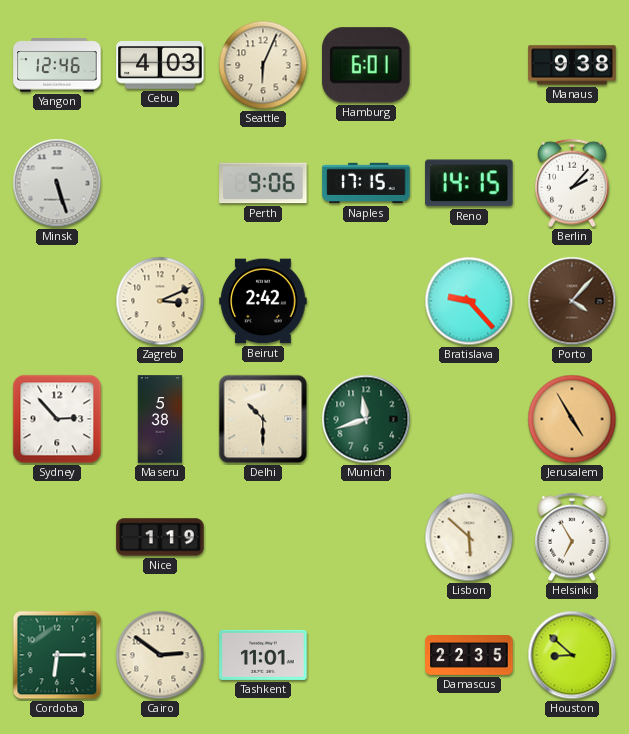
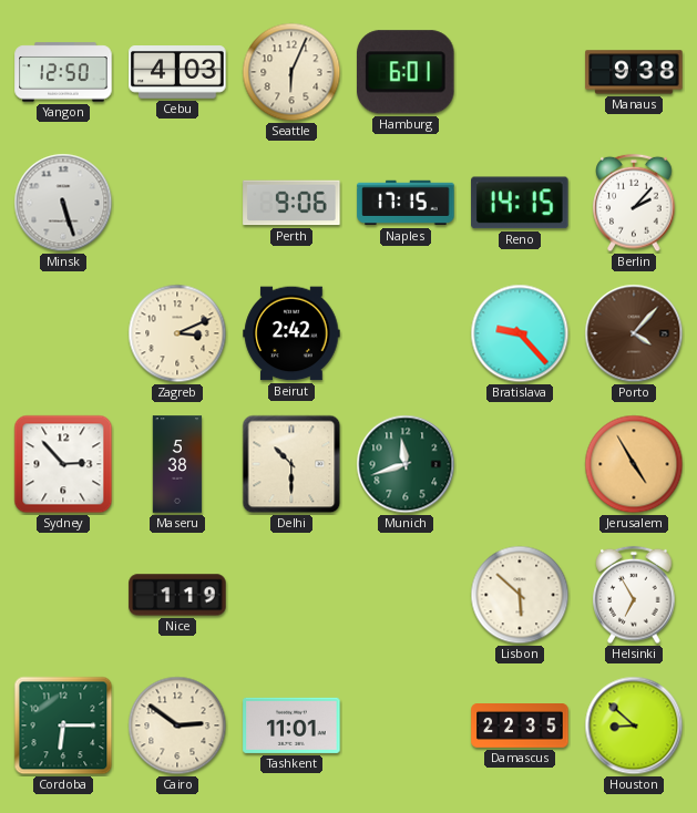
Yangon: 12:46 -> 12:50 (63, 72)
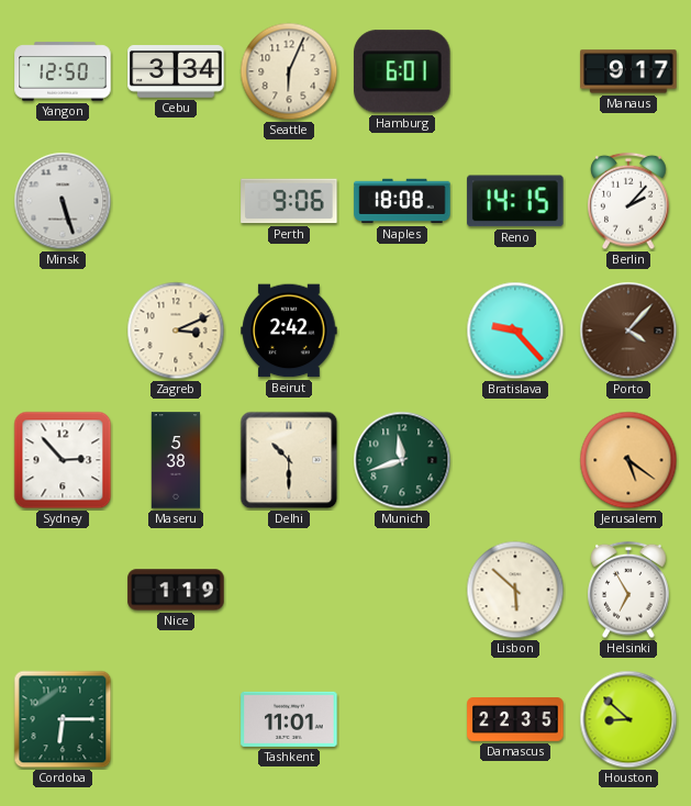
Cebu: 4:03 -> 3:34 (176, 71)
Manaus: 9:38 -> 9:17 (628, 71)
Naples: 17:15 -> 18:08 (402, 201)
Jerusalem: 4:55 -> 5:21 (628, 460)
Cairo: 2:51 -> none (177, 725)
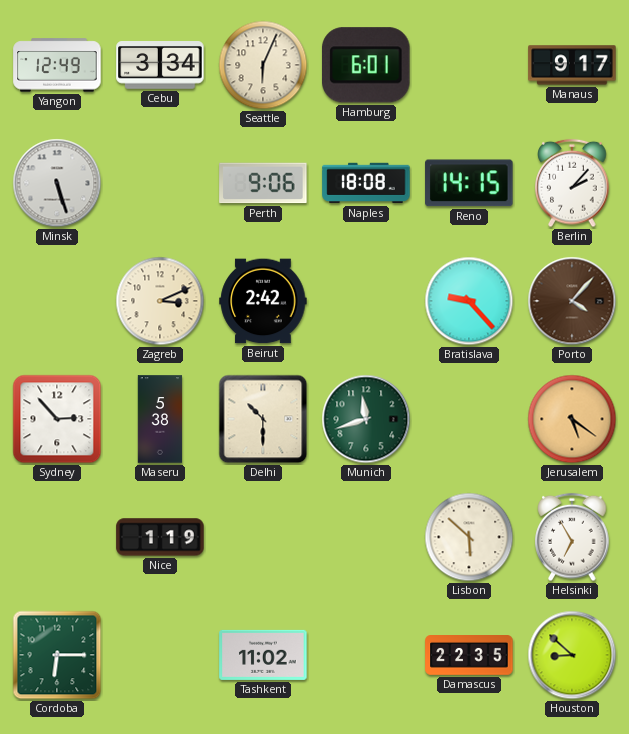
Yangon: 12:50 -> 12:49 (57, 65)
Tashkent: 11:01 -> 11:02 (263, 655)
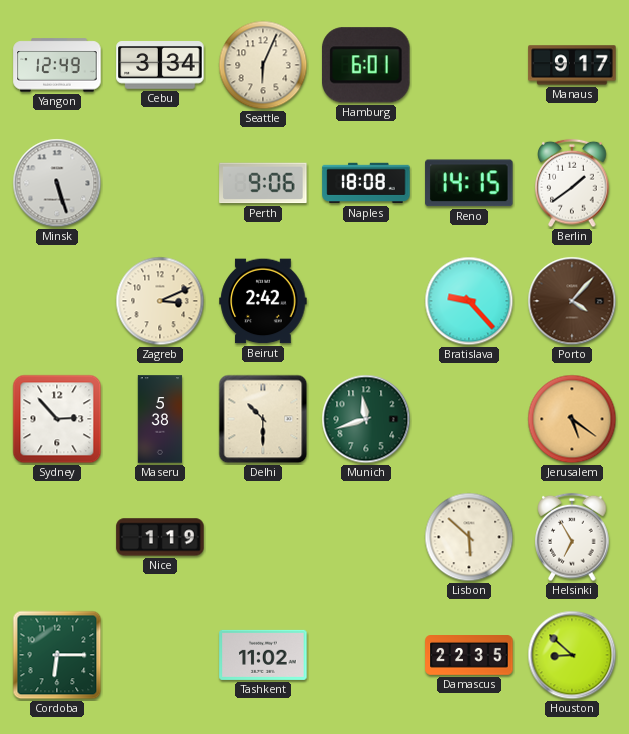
Berlin: 2:07 -> 1:39 (572, 183)
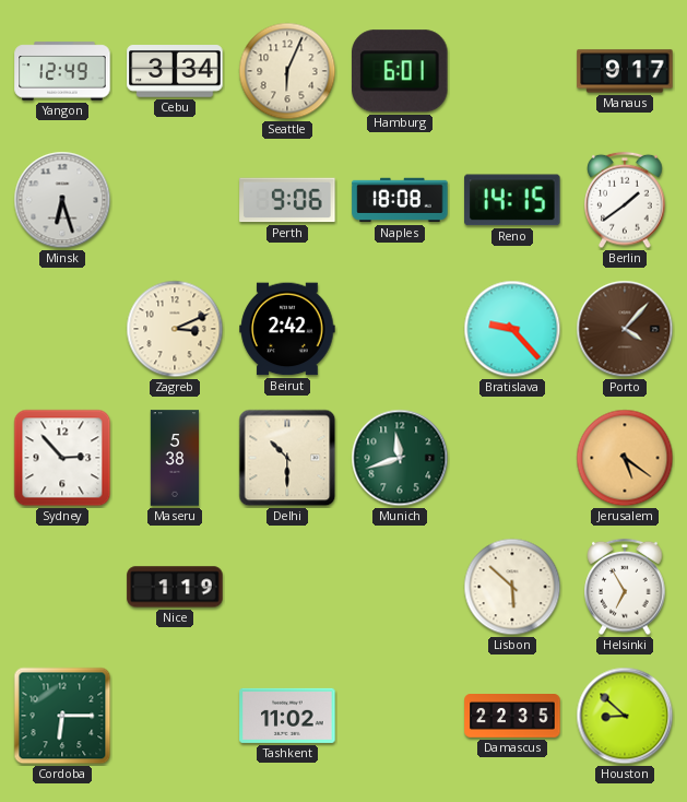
Minsk: 5:27 -> 6:27 (62, 200)
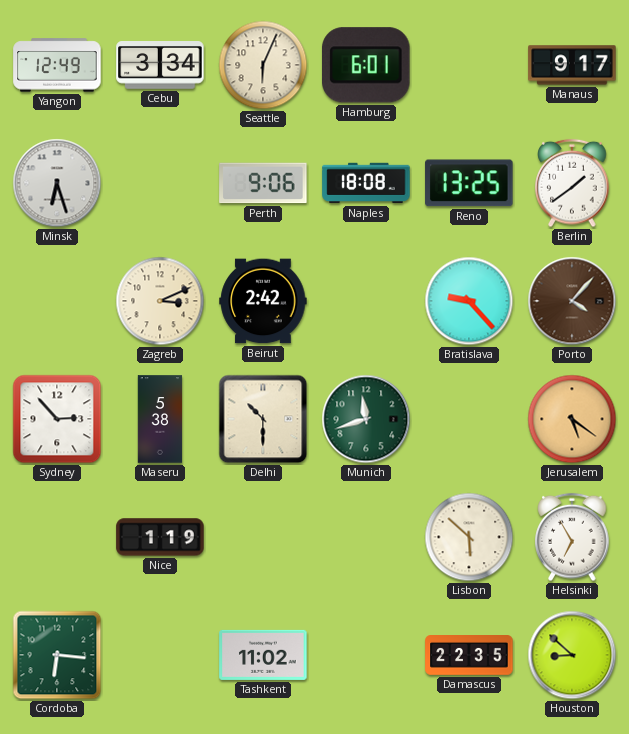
Reno: 14:15 -> 13:25 (469, 183)
Cordoba: 6:15 -> 6:16 (57, 655)
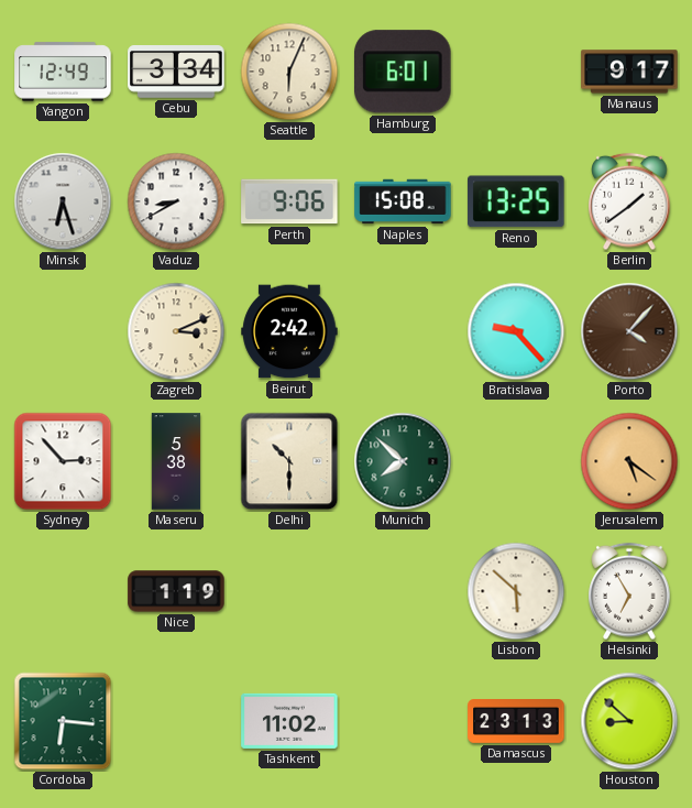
Vaduz: none -> 8:40 (176, 201)
Naples: 18:08 -> 15:08 (403, 201)
Munich: 11:42 -> 7:52 (403, 461)
Damascus: 22:35 -> 23:13 (516, 722)
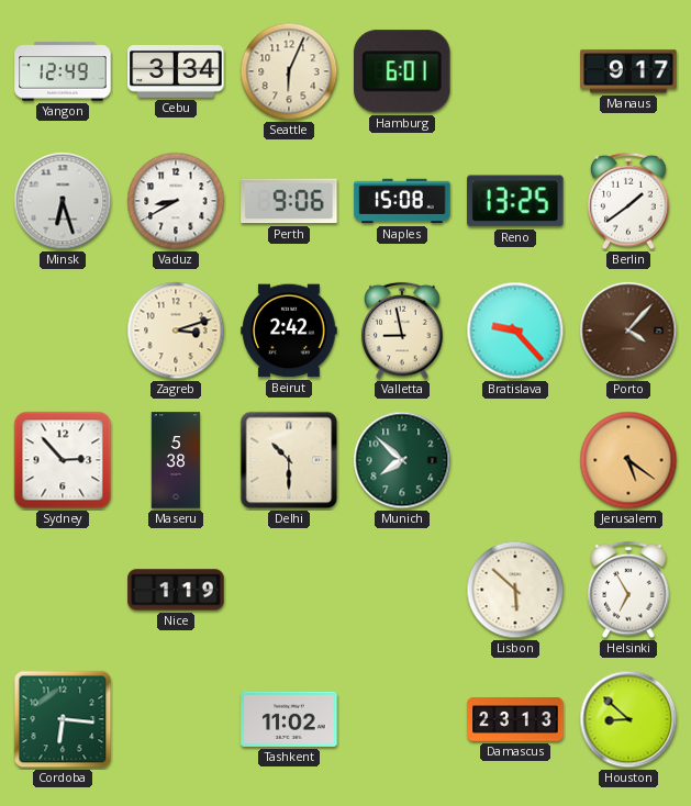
Zagreb: 3:11 -> 3:12 (176, 331)
Valletta: none -> 8:58 (402, 331)
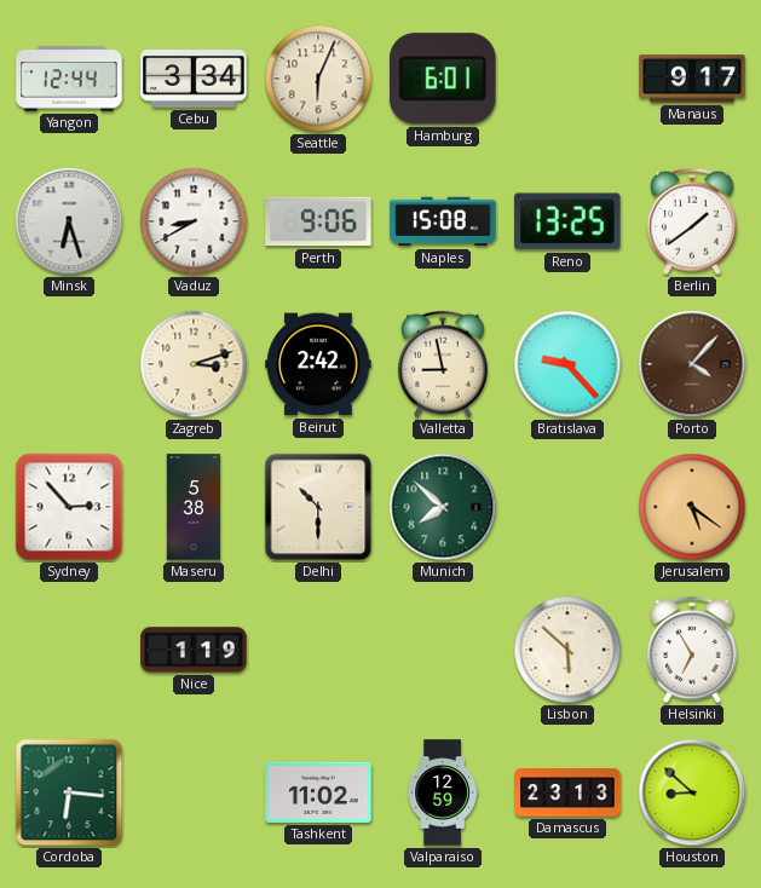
Yangon: 12:49 -> 12:44 (69, 79)
Valparaiso: none -> 12:59 (443, 792)
